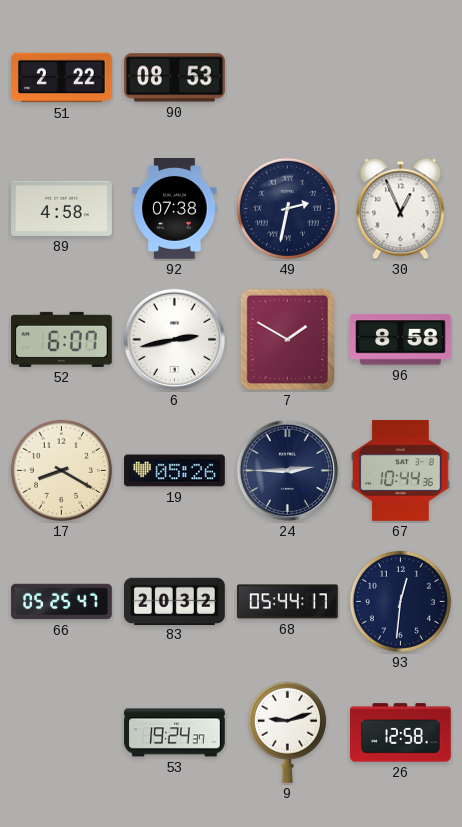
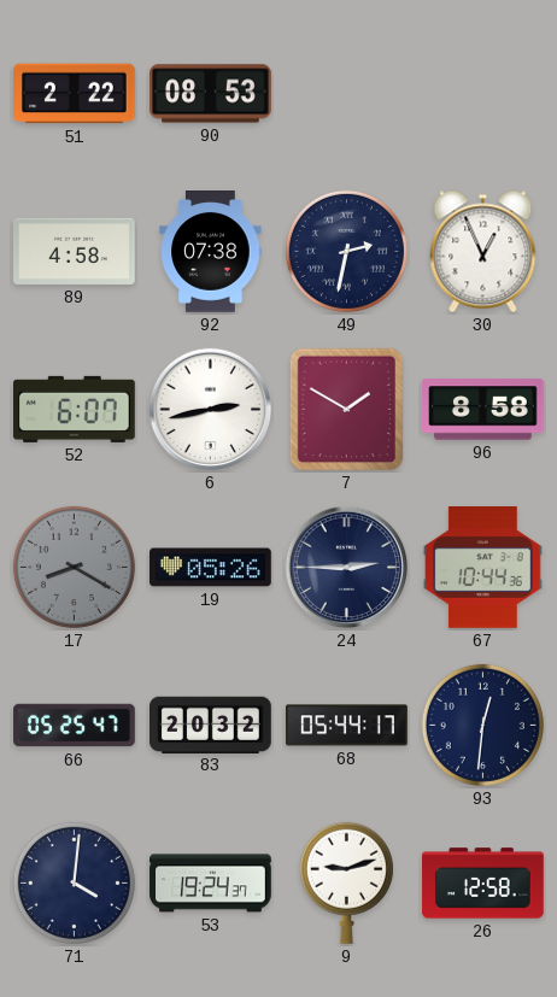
17 dial: cream -> grey (74, 567)
71: none -> 4:01 (74, 882)
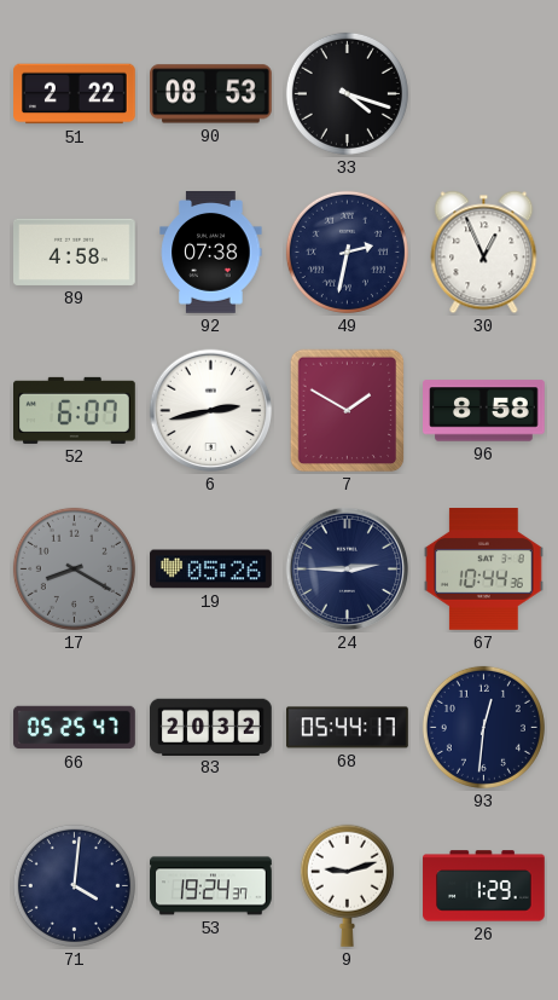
33: none -> 4:18 (347, 93)
26: 12:58 -> 1:29 (484, 886)
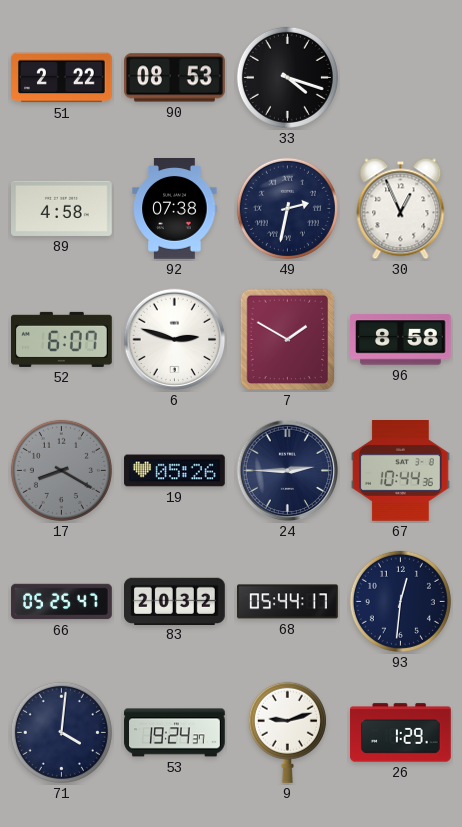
6: 2:43 -> 2:48 (175, 340)
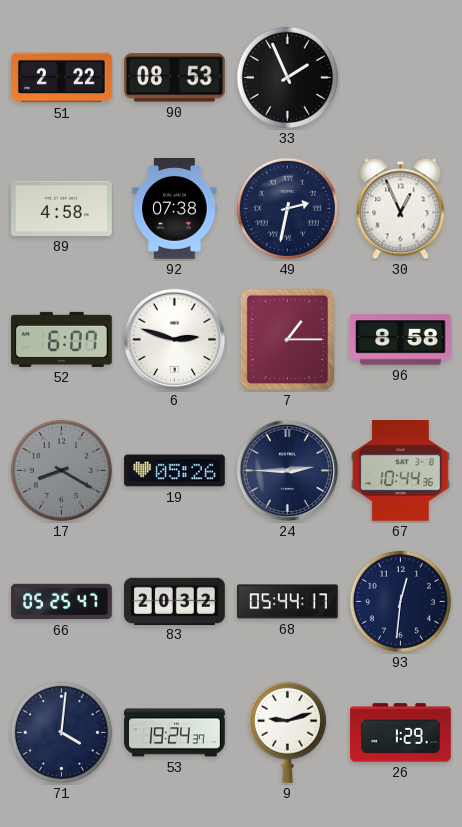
33: 4:18 -> 1:56 (287, 77)
7: 1:50 -> 1:15 (288, 340)
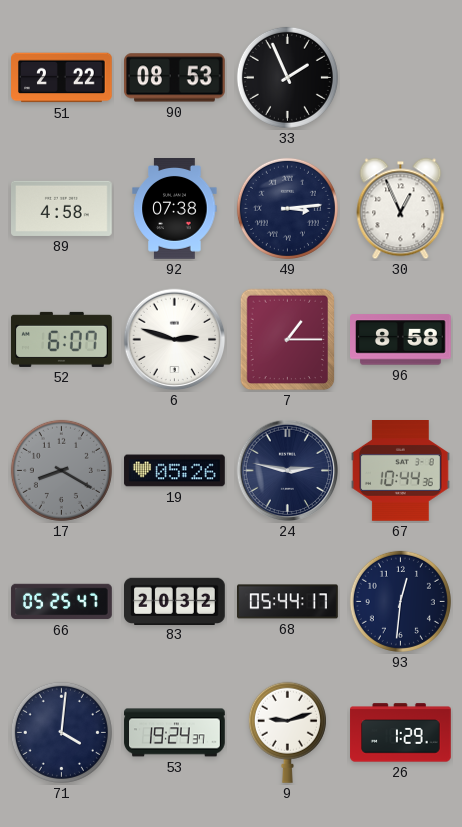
49: 2:32 -> 3:14 (287, 208)
24: 2:45 -> 2:47 (288, 471)
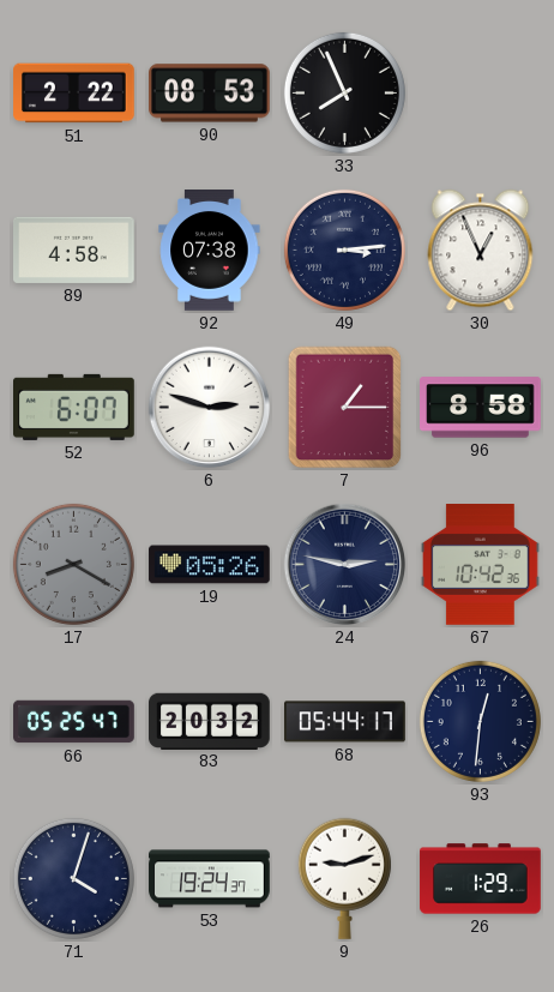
33: 1:56 -> 7:56 (344, 92)
67: 10:44 -> 10:42 (480, 565)
71: 4:01 -> 4:03 (73, 878)
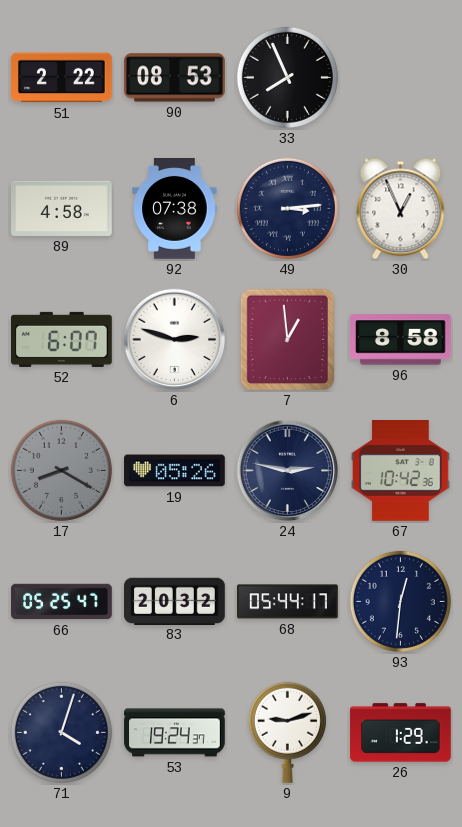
7: 1:15 -> 12:59 (288, 340)
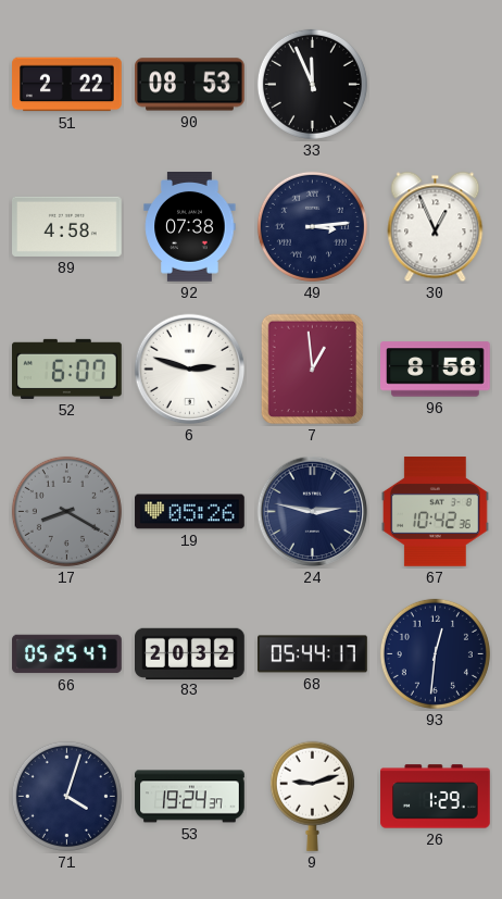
33: 7:56 -> 11:56 (312, 84)
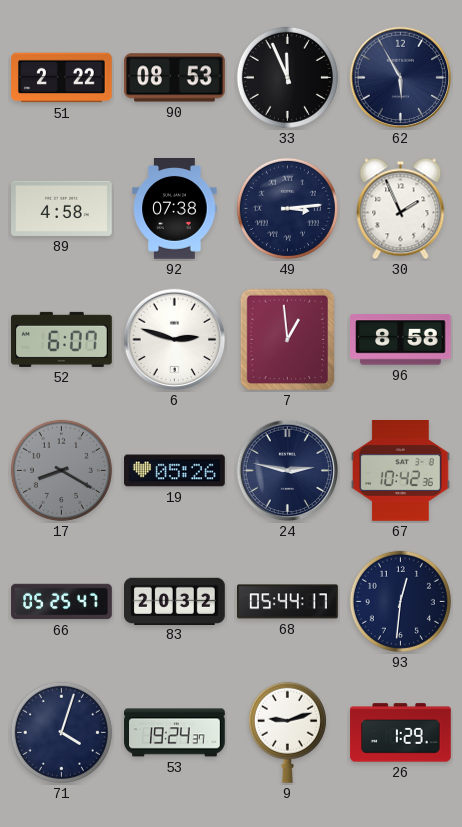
62: none -> 5:55 (401, 78)
30: 12:56 -> 1:56 (401, 209)
